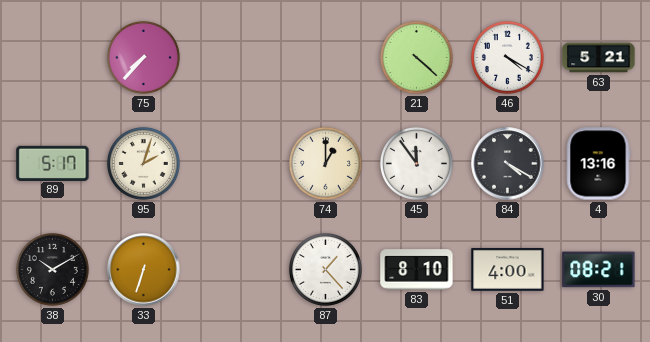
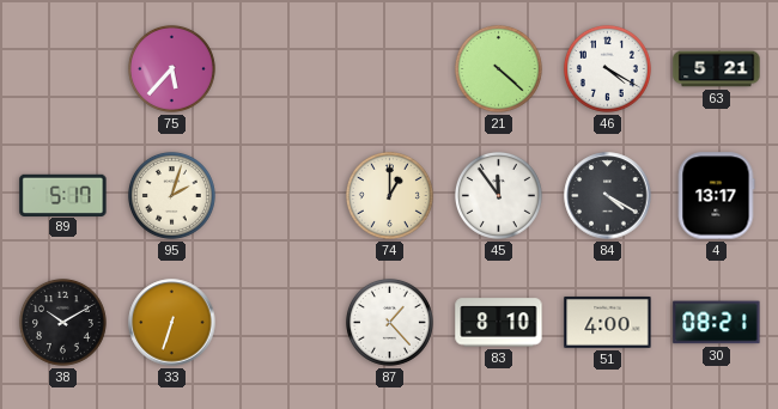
75: 7:37 -> 5:37 (171, 68)
4: 13:16 -> 13:17 (716, 196)
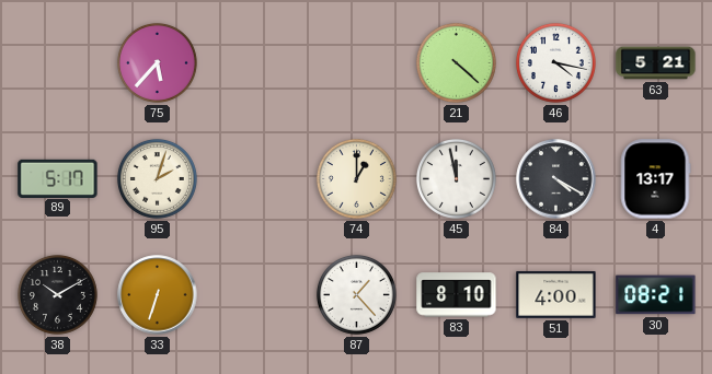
46: 4:20 -> 4:17 (555, 62)
45: 11:54 -> 11:58 (456, 178)
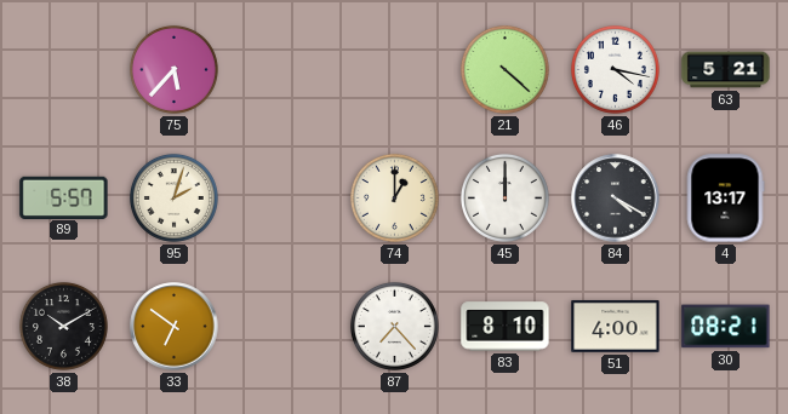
89: 5:17 -> 5:57 (64, 197)
45: 11:58 -> 12:00 (504, 197)
33: 6:33 -> 6:51 (175, 327)
87: 1:23 -> 7:23 (394, 326)
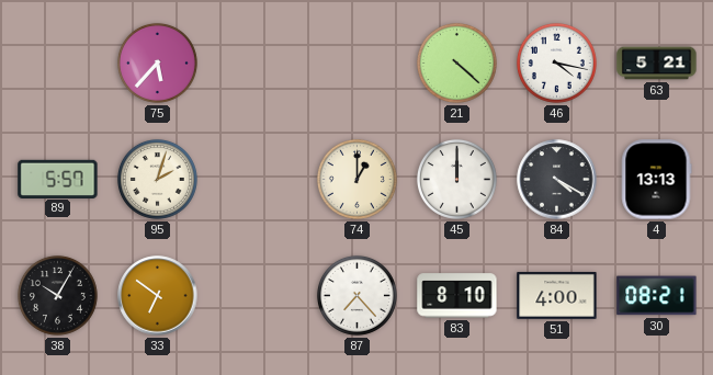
4: 13:17 -> 13:13 (656, 180)
38: 10:10 -> 10:05 (57, 295)
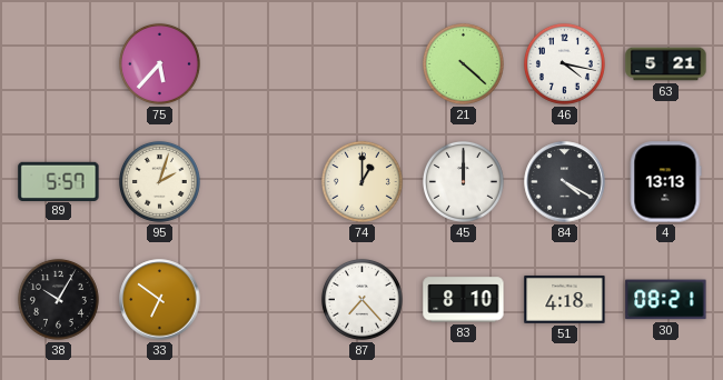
51: 4:00 -> 4:18 (565, 299)
